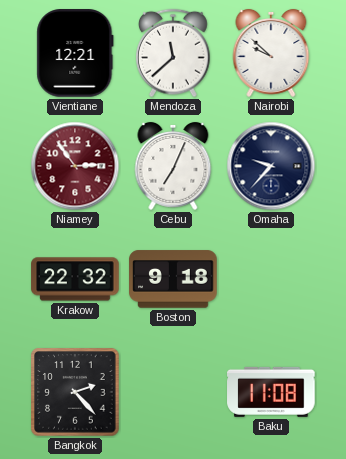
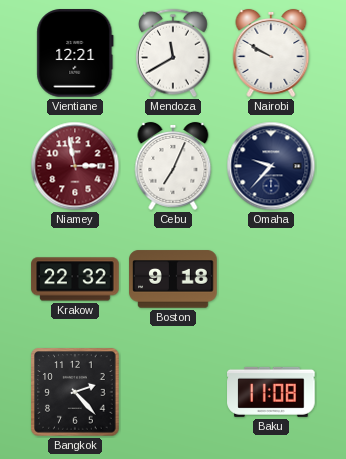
Mendoza: 11:38 -> 11:40 (174, 53)
Nairobi: 9:52 -> 9:50 (271, 53)
Niamey: 2:54 -> 2:58 (75, 166)
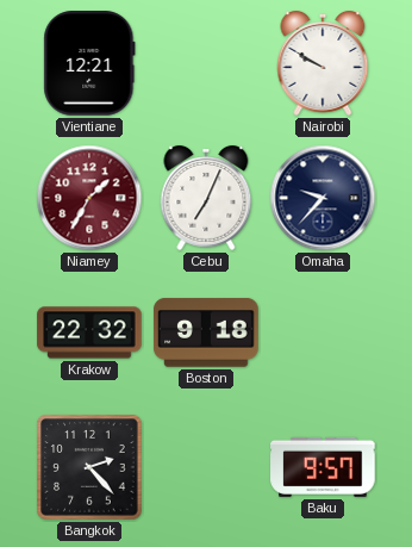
Mendoza: 11:40 -> none (174, 53)
Niamey: 2:58 -> 1:35 (89, 198)
Baku: 11:08 -> 9:57 (323, 467)
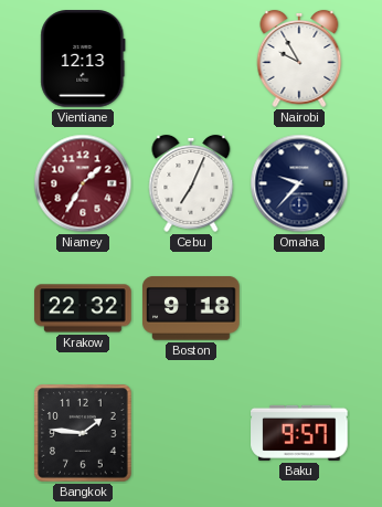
Vientiane: 12:21 -> 12:13 (83, 59)
Nairobi: 9:50 -> 9:55 (299, 59)
Bangkok: 2:23 -> 1:46 (83, 433)
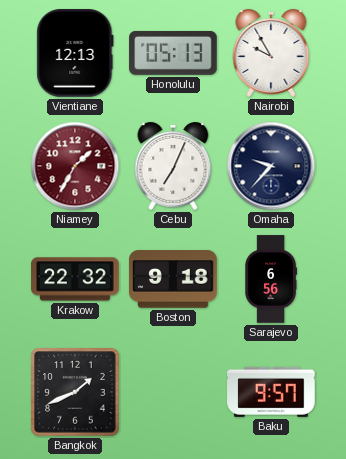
Honolulu: none -> 05:13 (173, 53)
Sarajevo: none -> 6:56 (270, 279)
Bangkok: 1:46 -> 1:41 (75, 392)
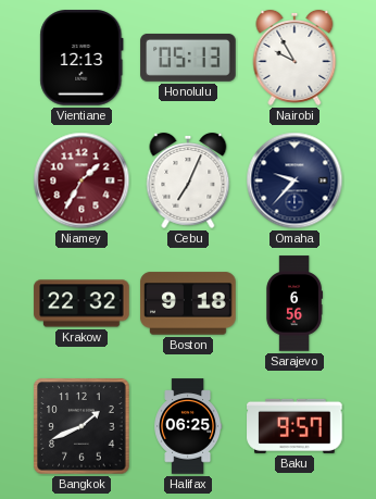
Halifax: none -> 06:25 (188, 426)
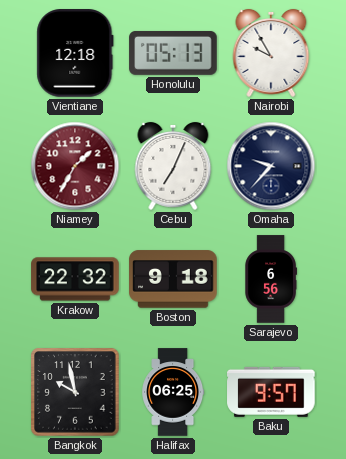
Vientiane: 12:13 -> 12:18 (75, 53)
Bangkok: 1:41 -> 9:58 (75, 392)
